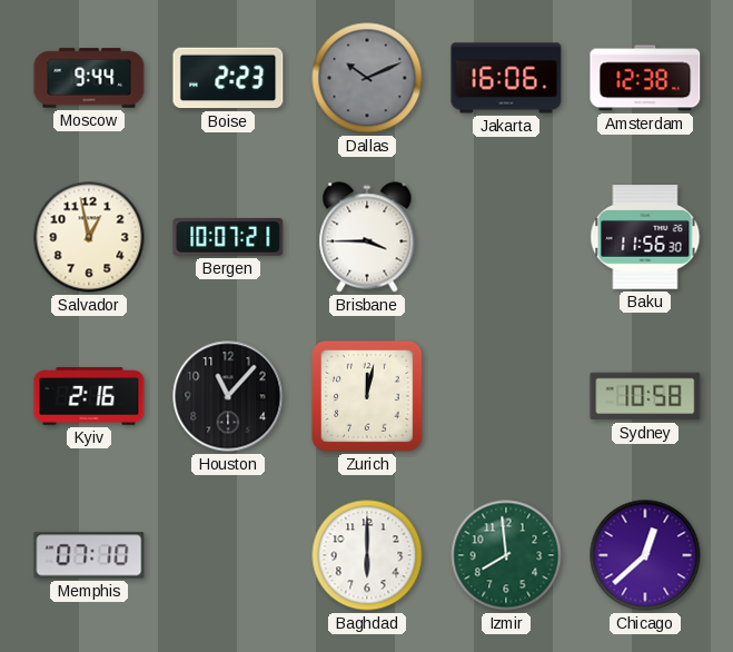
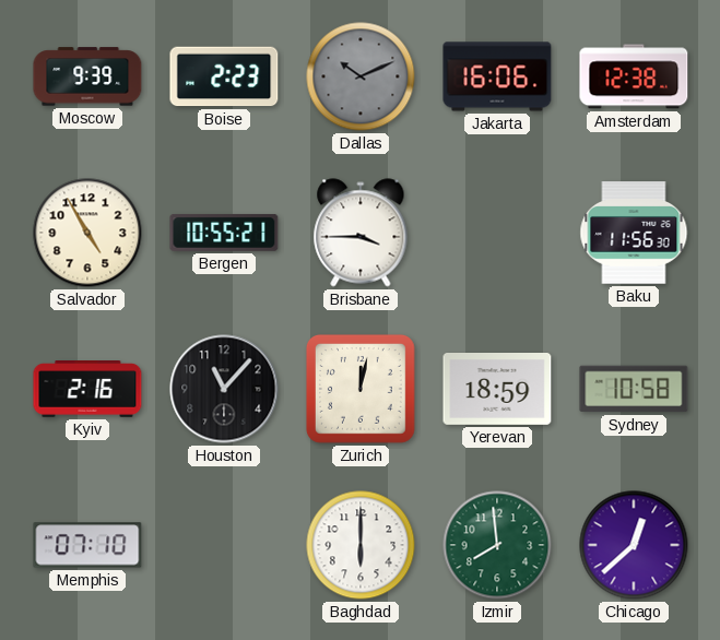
Moscow: 9:44 -> 9:39 (87, 76)
Salvador: 12:58 -> 4:55 (87, 233)
Bergen: 10:07 -> 10:55 (224, 233)
Yerevan: none -> 18:59 (497, 390)
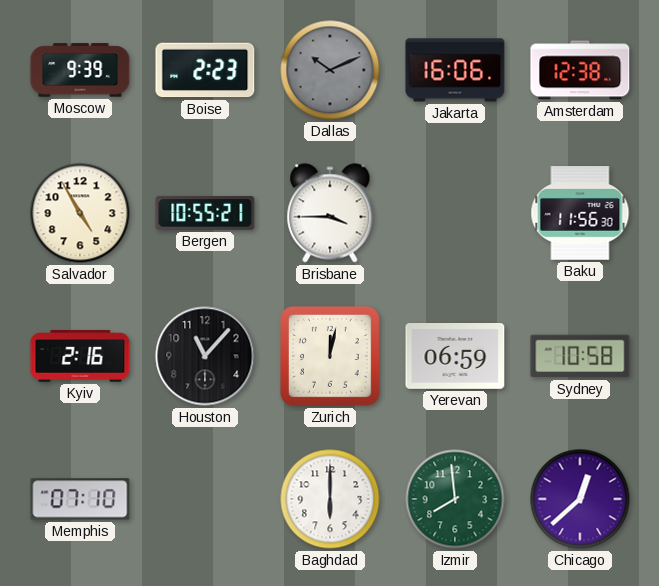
Yerevan: 18:59 -> 06:59 (455, 357)
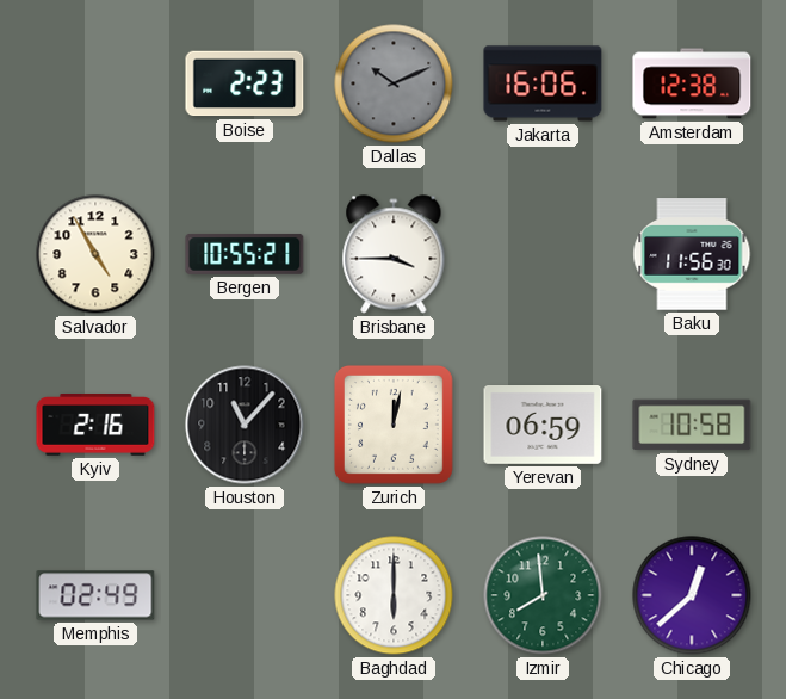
Moscow: 9:39 -> none (80, 70)
Memphis: 07:10 -> 02:49 (95, 595)
